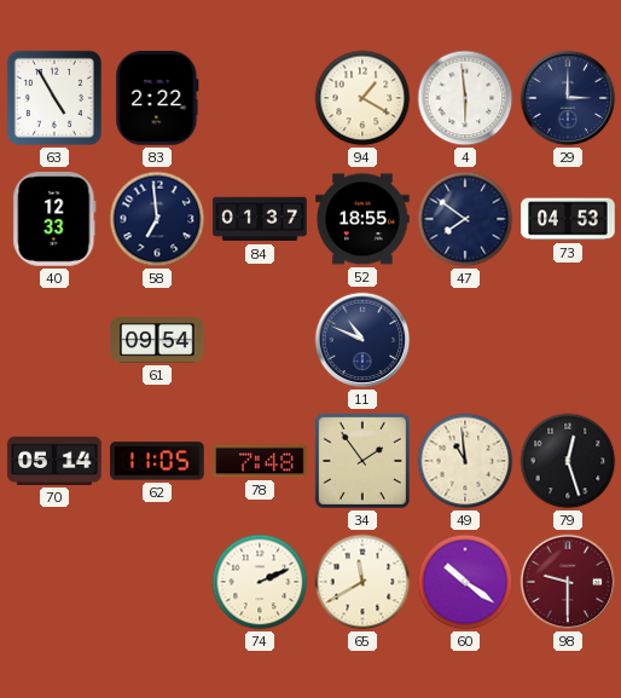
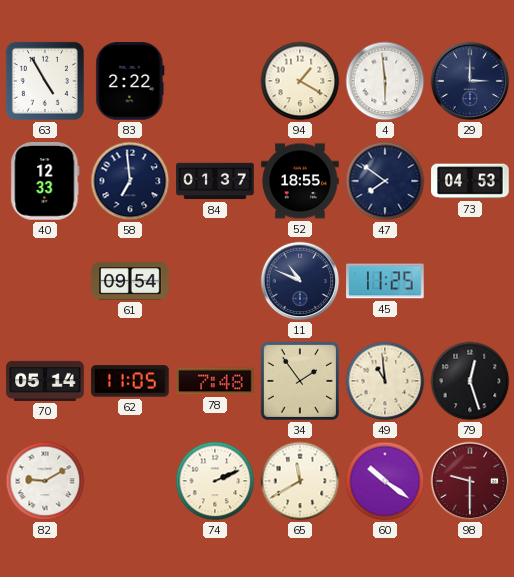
45: none -> 11:25 (385, 281)
82: none -> 9:10 (45, 481)
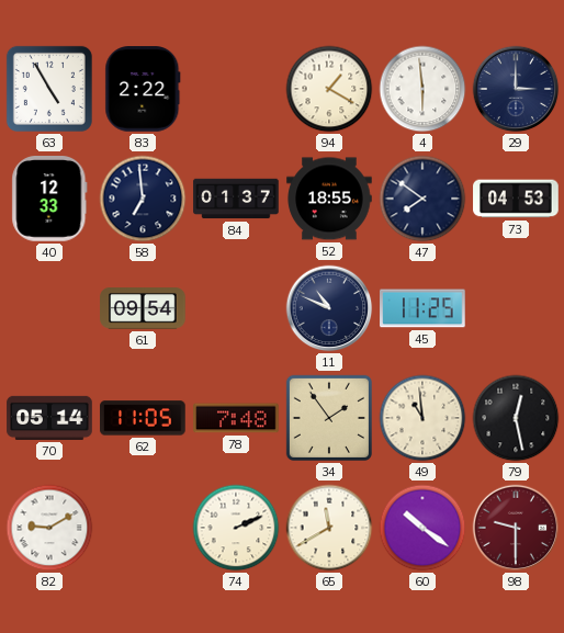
79: 12:27 -> 12:28 (516, 418)
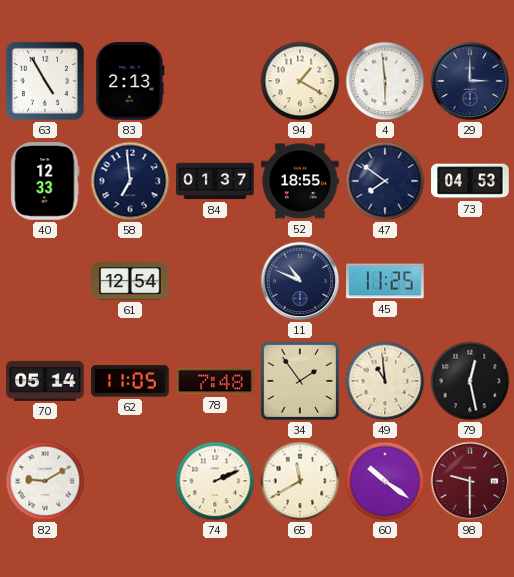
83: 2:22 -> 2:13 (130, 81)
61: 09:54 -> 12:54 (130, 281)
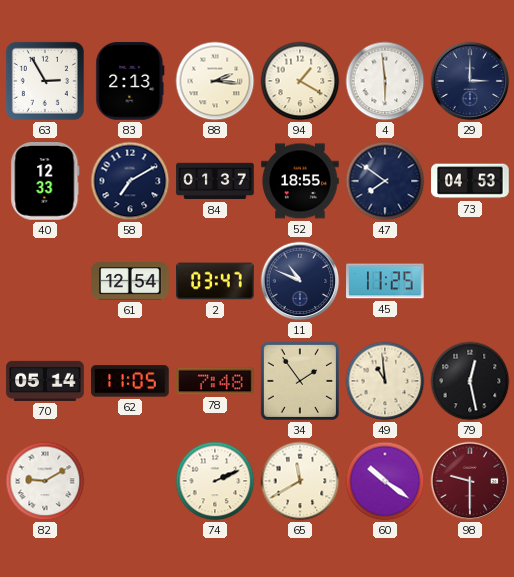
63: 4:55 -> 2:55 (45, 81)
88: none -> 2:16 (215, 81)
58: 6:59 -> 7:10 (130, 181)
2: none -> 03:47 (215, 281)
